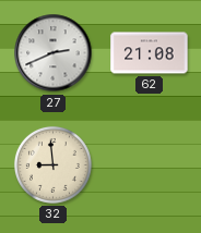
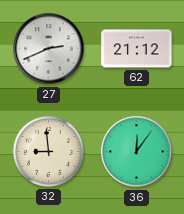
62: 21:08 -> 21:12 (137, 49)
36: none -> 12:06 (137, 152)
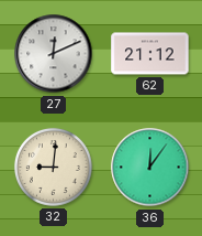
27: 2:41 -> 12:11 (54, 54)
32: 8:59 -> 9:01 (53, 167)
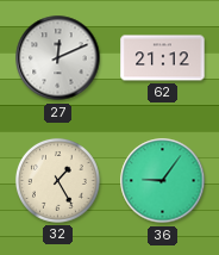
32: 9:01 -> 1:25 (57, 180)
36: 12:06 -> 9:06 (163, 181)
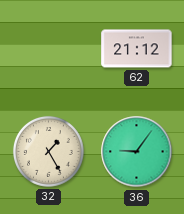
27: 12:11 -> none (58, 58)
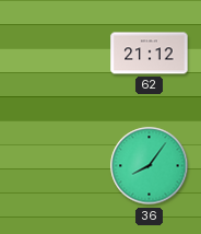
32: 1:25 -> none (48, 151)
36: 9:06 -> 8:06 (150, 166)
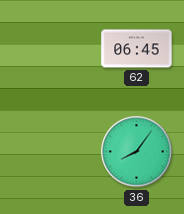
62: 21:12 -> 06:45 (137, 49)
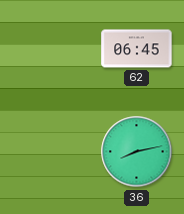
36: 8:06 -> 8:13 (137, 152)
